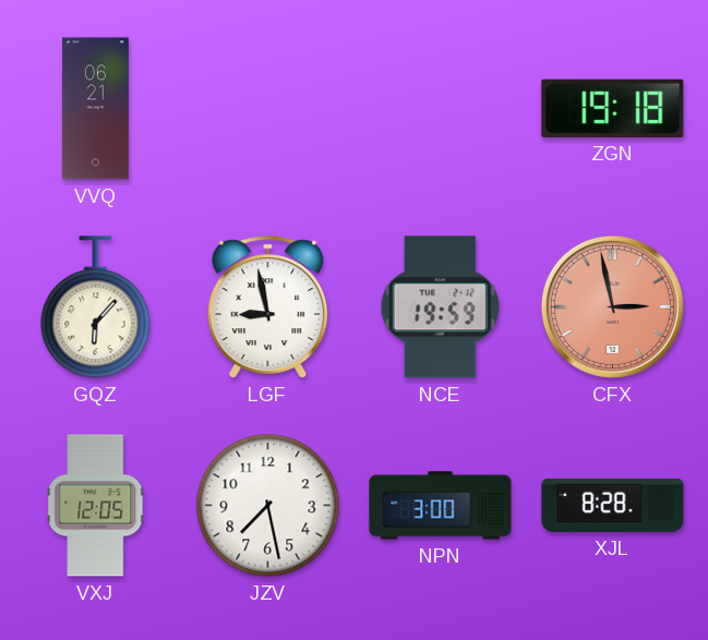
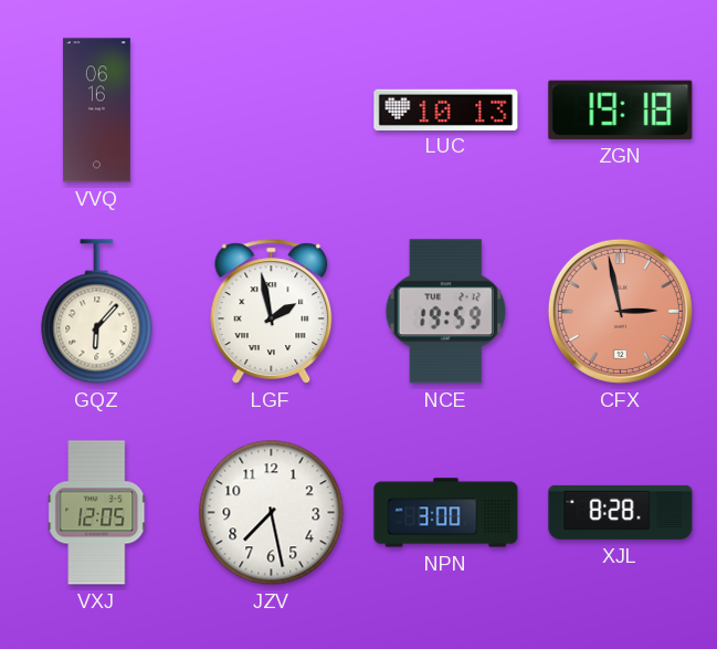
VVQ: 06:21 -> 06:16 (96, 111)
LUC: none -> 10:13 (446, 109)
LGF: 8:58 -> 1:58 (272, 312)
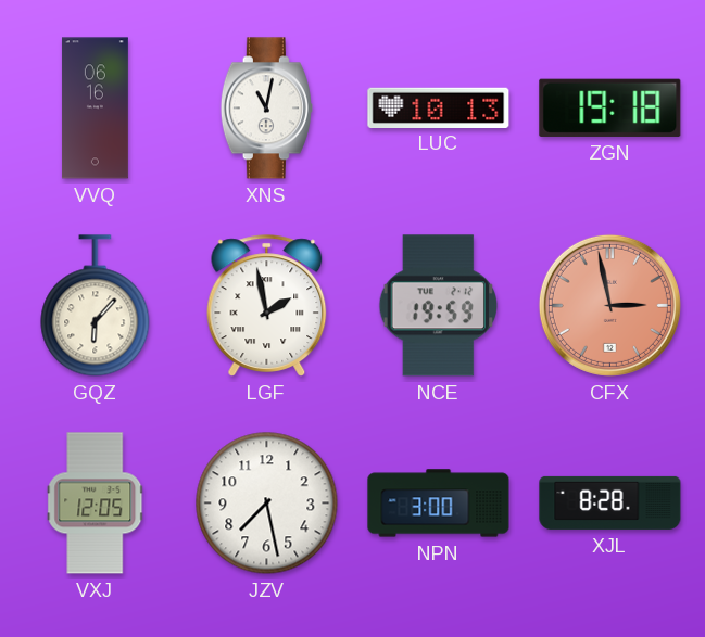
XNS: none -> 11:02 (266, 109)
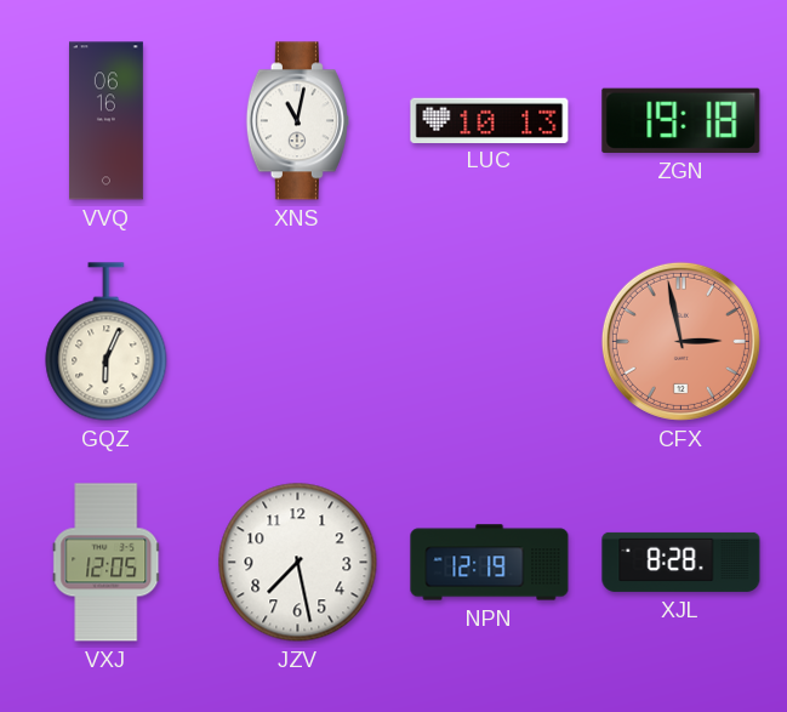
GQZ: 6:07 -> 6:04 (107, 342)
LGF: 1:58 -> none (267, 306)
NCE: 19:59 -> none (439, 306)
NPN: 3:00 -> 12:19 (490, 563)
